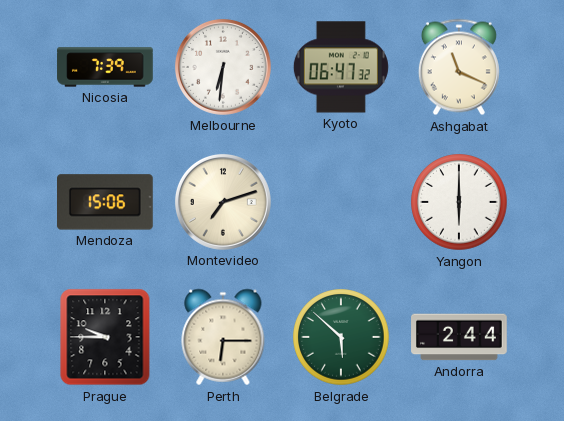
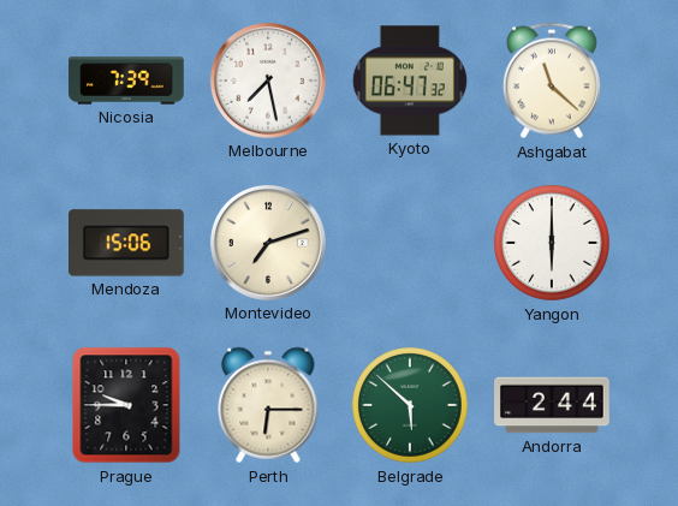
Melbourne: 6:31 -> 7:28 (268, 81)
Ashgabat: 11:19 -> 11:22 (552, 81)
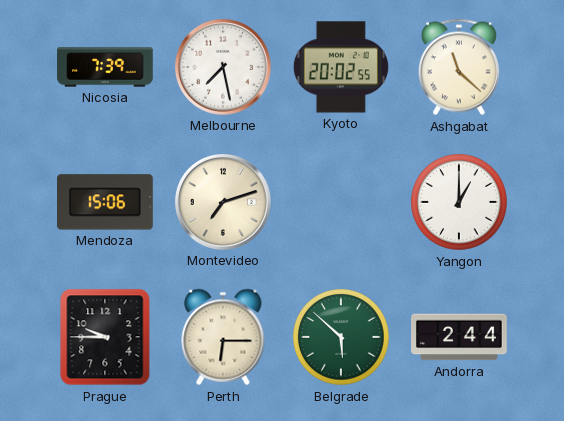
Kyoto: 06:47 -> 20:02 (341, 67)
Yangon: 6:00 -> 1:00 (459, 202)
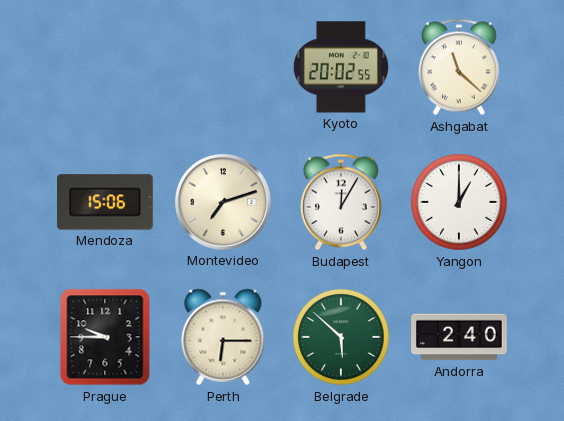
Nicosia: 7:39 -> none (105, 67)
Melbourne: 7:28 -> none (223, 67)
Budapest: none -> 12:05 (341, 202)
Andorra: 2:44 -> 2:40 (459, 337)
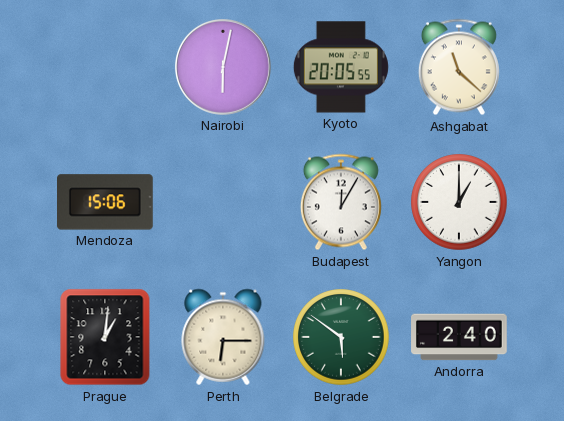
Nairobi: none -> 6:02 (223, 67)
Kyoto: 20:02 -> 20:05 (341, 67)
Montevideo: 7:12 -> none (223, 202)
Prague: 9:45 -> 1:01 (105, 337)
Belgrade: 5:52 -> 5:51 (341, 337)
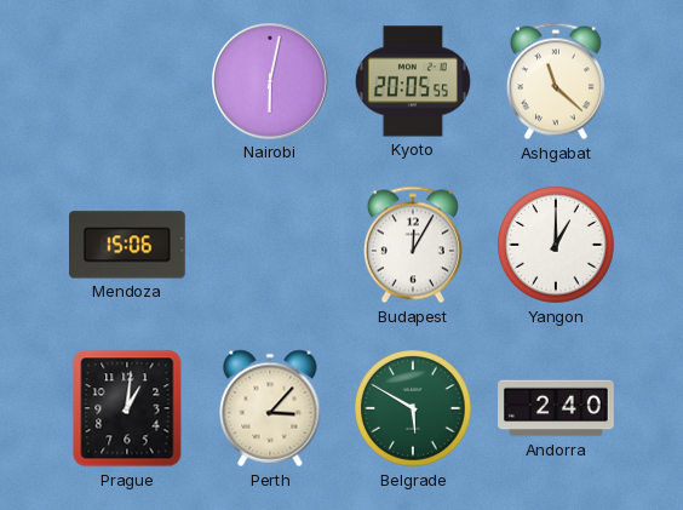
Perth: 6:15 -> 3:07 (270, 408)
Belgrade: 5:51 -> 5:50 (413, 408)
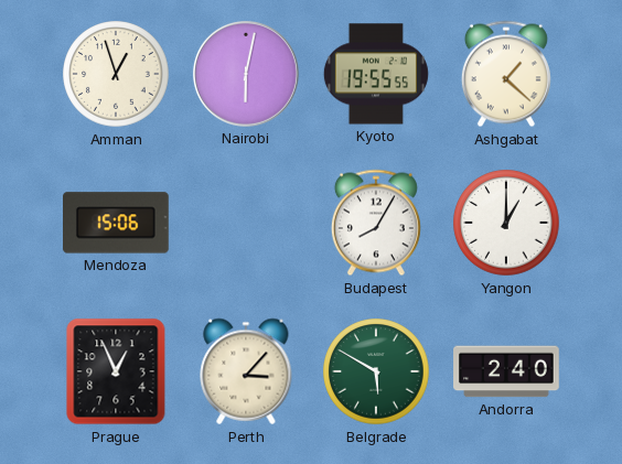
Amman: none -> 12:57 (116, 74)
Kyoto: 20:05 -> 19:55 (376, 74)
Ashgabat: 11:22 -> 1:22 (506, 74)
Budapest: 12:05 -> 8:05 (376, 223)
Prague: 1:01 -> 12:56 (116, 371)
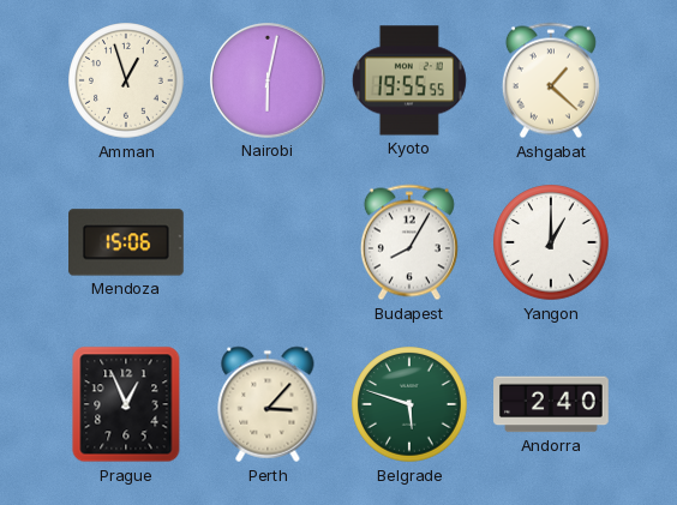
Belgrade: 5:50 -> 5:48 (409, 404)
